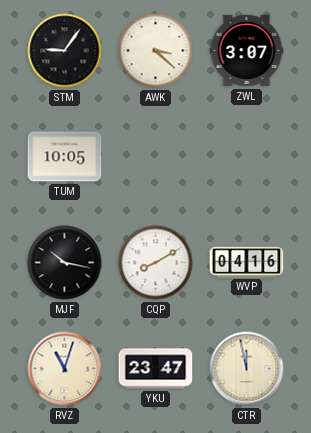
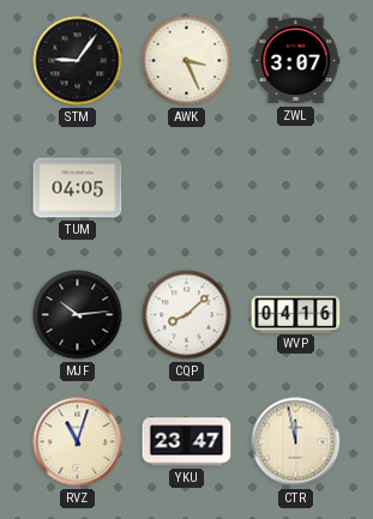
AWK: 3:22 -> 3:26 (187, 61)
TUM: 10:05 -> 04:05 (78, 188)
MJF: 10:17 -> 10:14 (78, 315)
CQP: 8:10 -> 8:08 (187, 315)
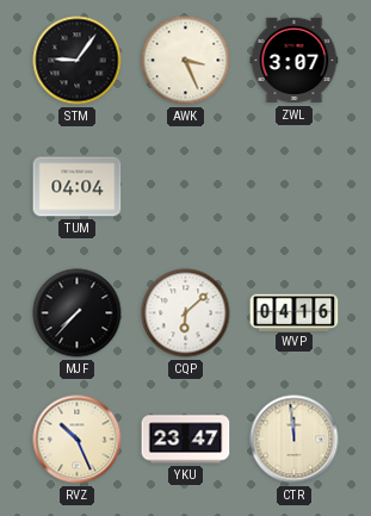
TUM: 04:05 -> 04:04 (78, 187)
MJF: 10:14 -> 7:37 (78, 313)
CQP: 8:08 -> 6:08 (186, 313)
RVZ: 11:03 -> 10:26 (78, 440)
CTR: 11:58 -> 11:59 (295, 440)
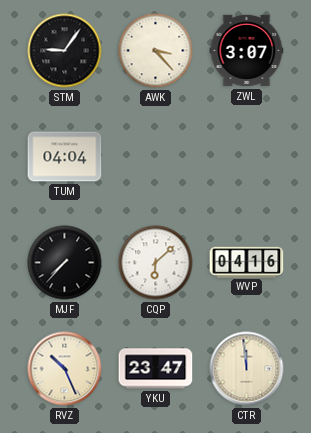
AWK: 3:26 -> 3:23 (156, 51)
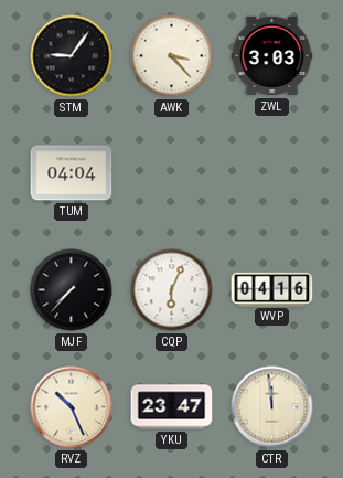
ZWL: 3:07 -> 3:03 (272, 56)
CQP: 6:08 -> 6:04 (172, 290)
